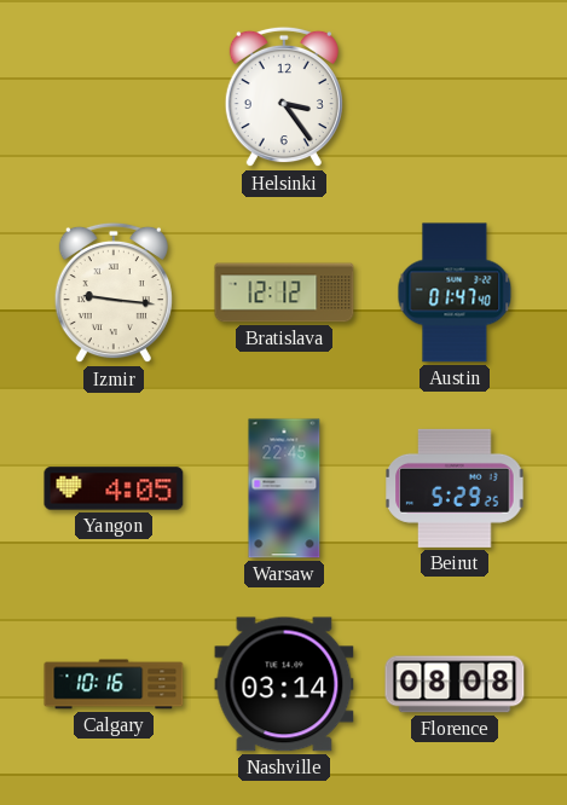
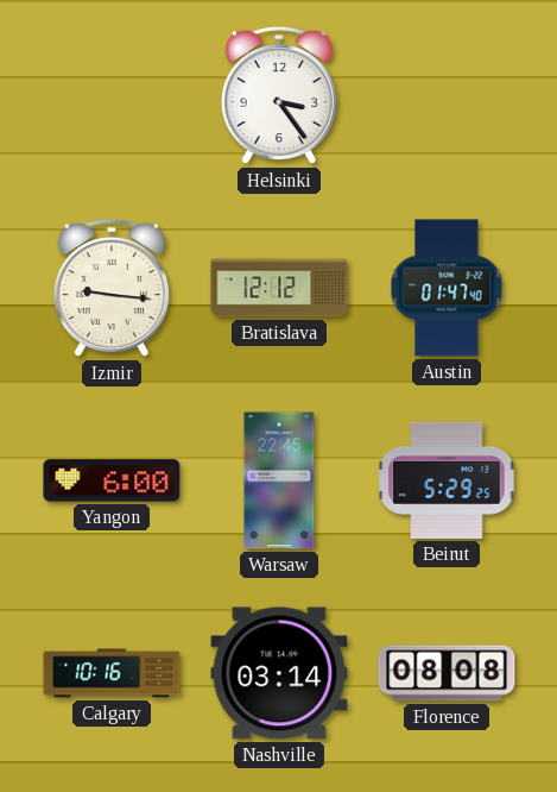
Yangon: 4:05 -> 6:00 (112, 480)
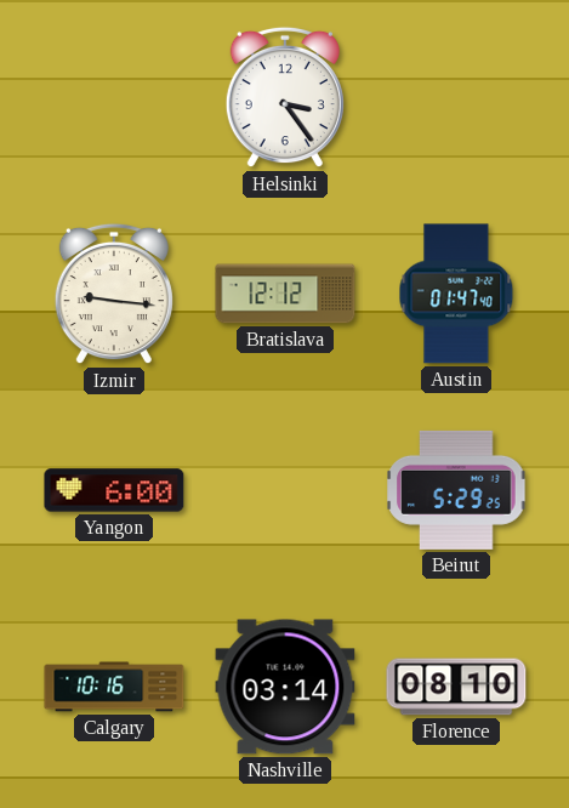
Warsaw: 22:45 -> none (279, 480)
Florence: 08:08 -> 08:10 (456, 687)
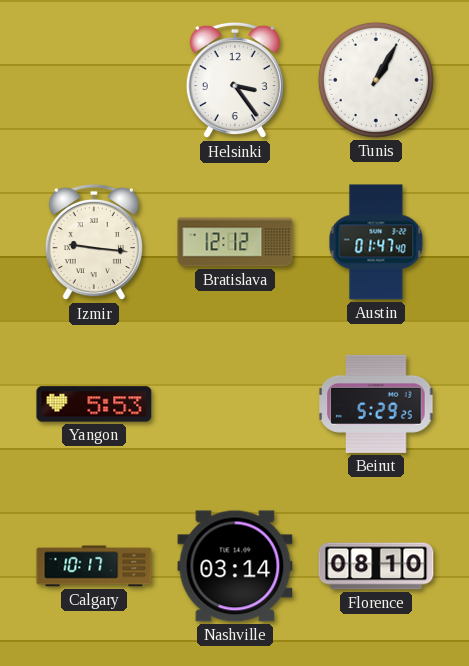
Tunis: none -> 1:05 (376, 80)
Yangon: 6:00 -> 5:53 (94, 404)
Calgary: 10:16 -> 10:17 (94, 566)
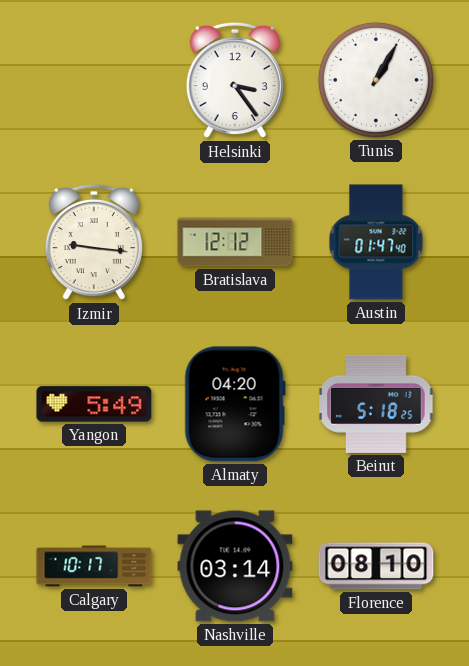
Yangon: 5:53 -> 5:49 (94, 404)
Almaty: none -> 04:20 (235, 404)
Beirut: 5:29 -> 5:18 (376, 404)
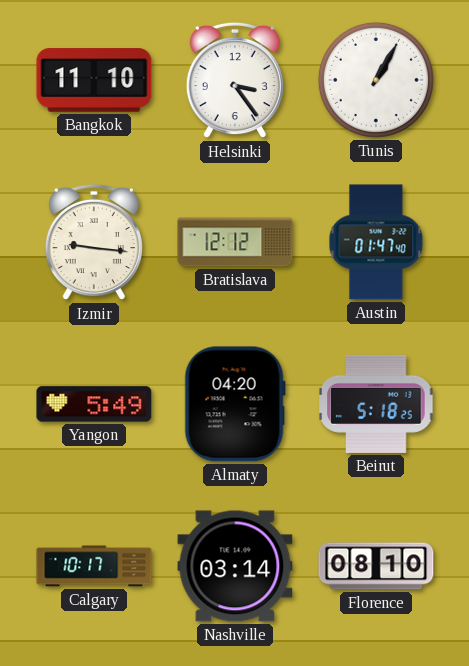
Bangkok: none -> 11:10 (94, 80)
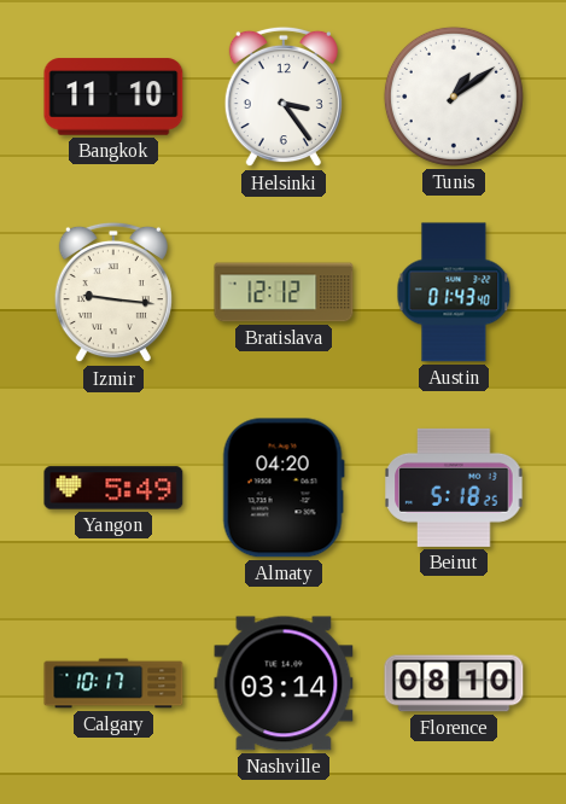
Tunis: 1:05 -> 1:09 (454, 97)
Austin: 01:47 -> 01:43 (454, 292)
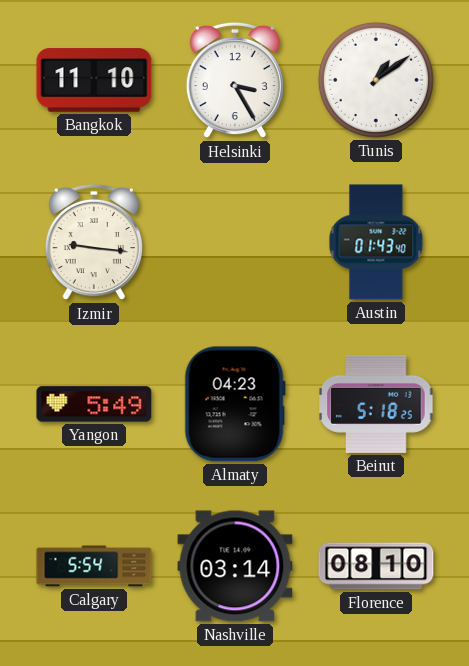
Helsinki: 3:24 -> 3:25 (235, 80)
Bratislava: 12:12 -> none (284, 292)
Almaty: 04:20 -> 04:23 (235, 404)
Calgary: 10:17 -> 5:54 (94, 566)
